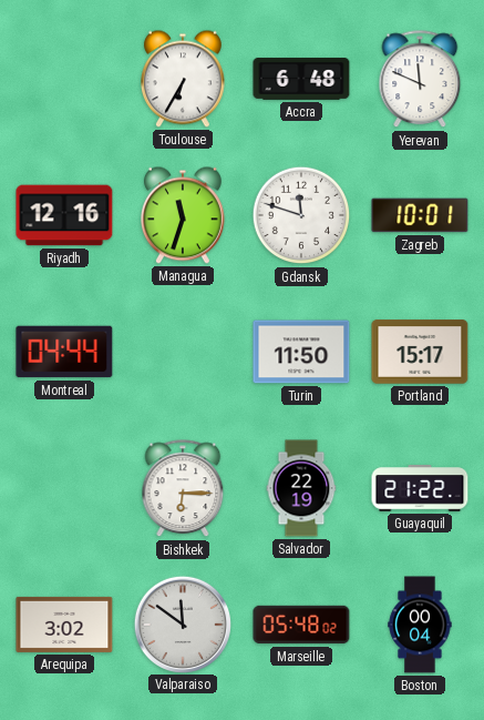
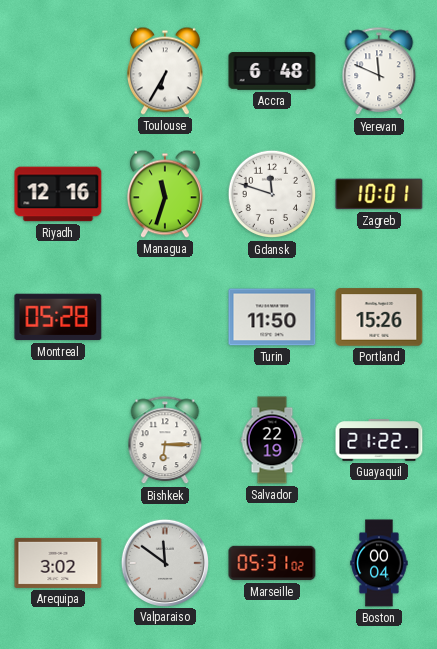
Montreal: 04:44 -> 05:28 (58, 317)
Portland: 15:17 -> 15:26 (379, 317)
Marseille: 05:48 -> 05:31 (272, 563)
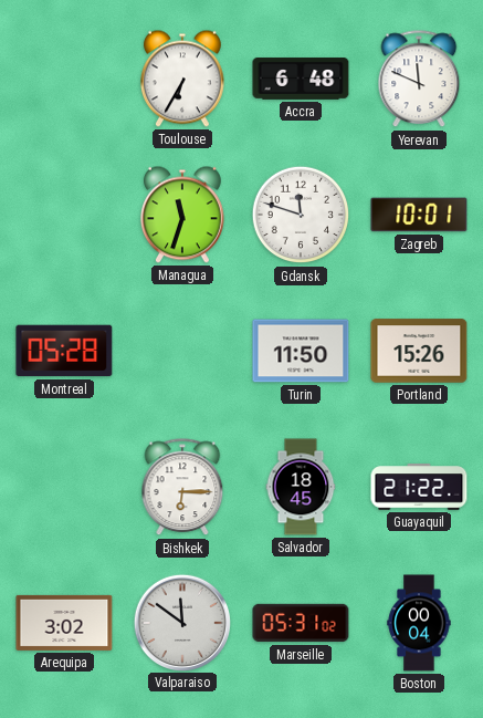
Riyadh: 12:16 -> none (58, 194)
Salvador: 22:19 -> 18:45 (301, 487)
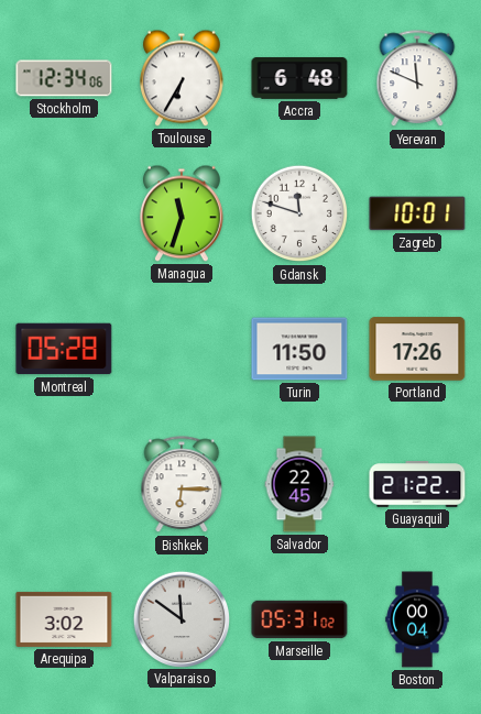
Stockholm: none -> 12:34 (64, 78)
Portland: 15:26 -> 17:26 (417, 349)
Salvador: 18:45 -> 22:45 (299, 484)
